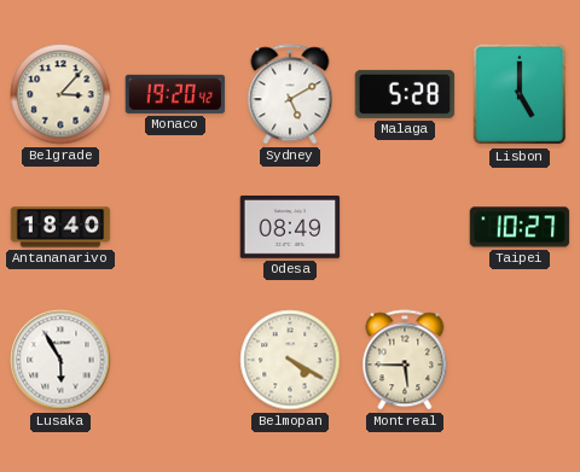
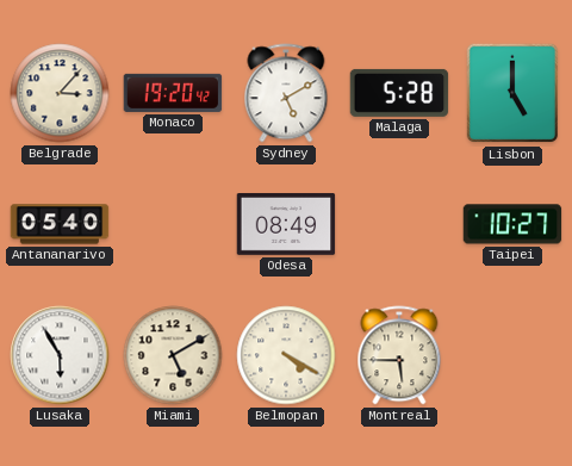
Antananarivo: 18:40 -> 05:40 (60, 224)
Miami: none -> 5:10 (173, 355)
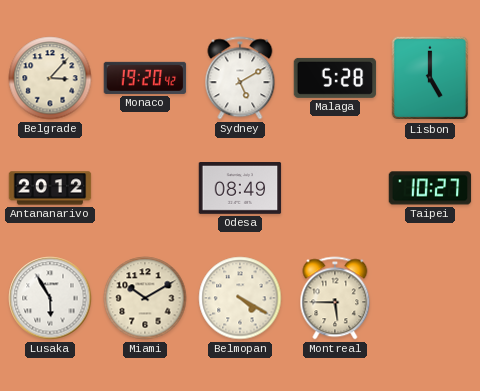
Antananarivo: 05:40 -> 20:12 (50, 188)
Miami: 5:10 -> 10:10 (145, 298)
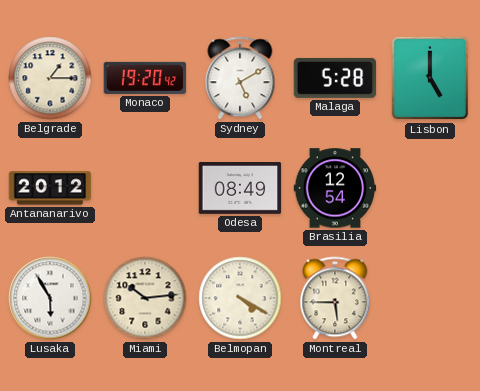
Belgrade: 3:07 -> 1:15 (50, 78)
Brasilia: none -> 12:54 (335, 188)
Taipei: 10:27 -> none (430, 188)
Miami: 10:10 -> 10:14 (145, 298)
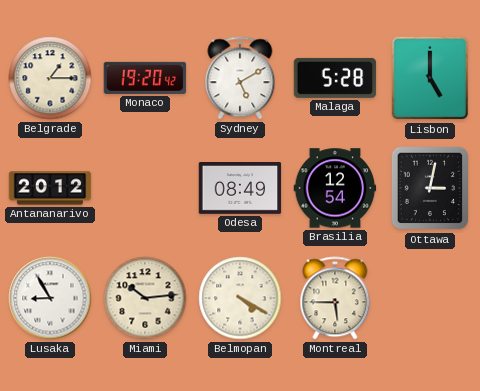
Ottawa: none -> 3:02 (430, 188)
Lusaka: 5:55 -> 8:55 (50, 298)
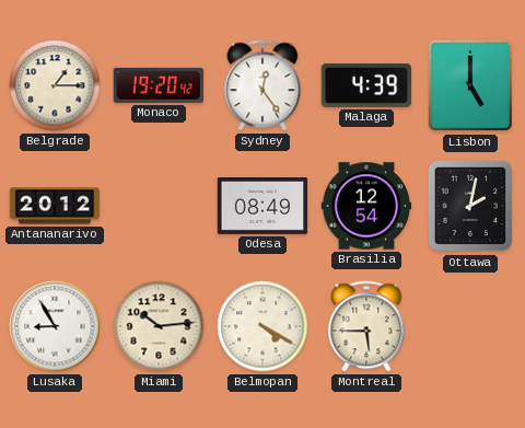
Sydney: 5:10 -> 12:24 (262, 85)
Malaga: 5:28 -> 4:39 (366, 85)
Ottawa: 3:02 -> 2:02 (470, 206)
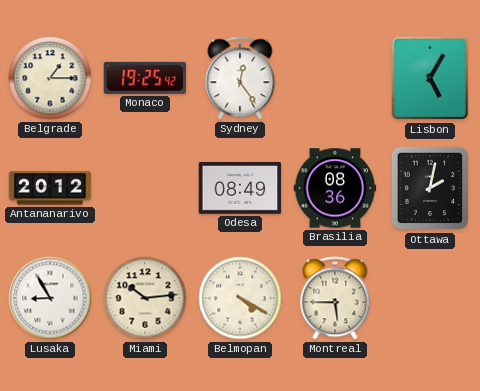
Monaco: 19:20 -> 19:25 (145, 78)
Malaga: 4:39 -> none (366, 85)
Lisbon: 5:00 -> 5:05 (430, 78)
Brasilia: 12:54 -> 08:36 (335, 188)
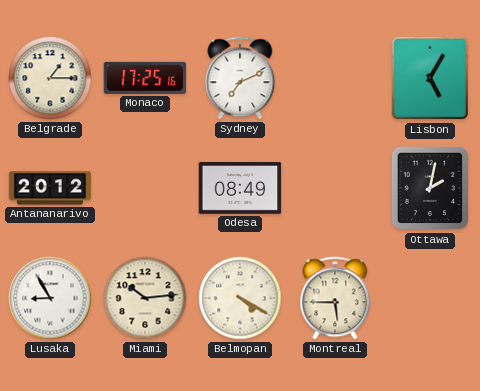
Monaco: 19:25 -> 17:25 (145, 78)
Sydney: 12:24 -> 7:11 (240, 78)
Brasilia: 08:36 -> none (335, 188)
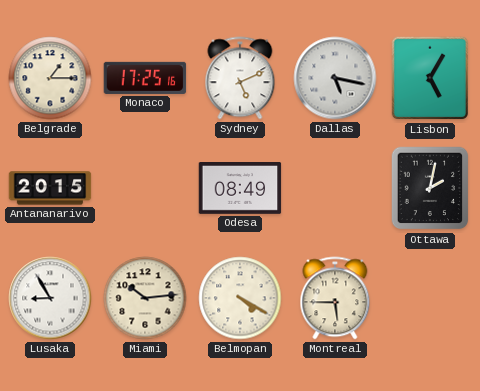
Sydney: 7:11 -> 5:11 (240, 78)
Dallas: none -> 5:17 (335, 78)
Antananarivo: 20:12 -> 20:15 (50, 188)
